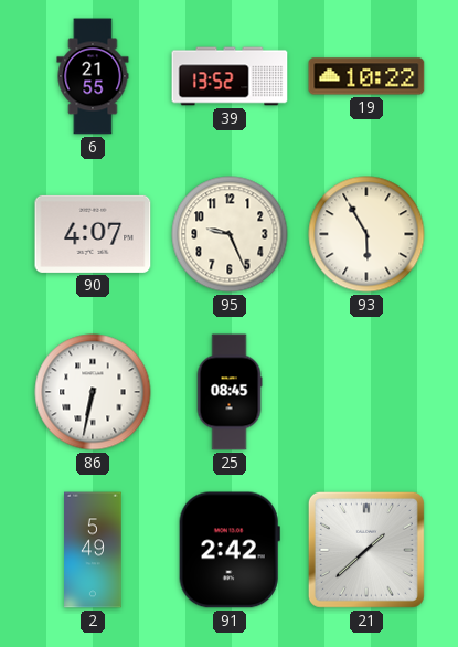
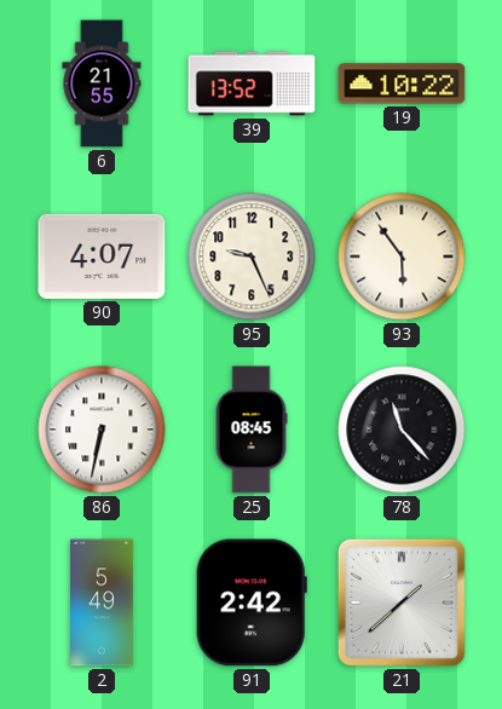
93: 5:55 -> 5:54 (402, 256)
78: none -> 11:23 (402, 430)
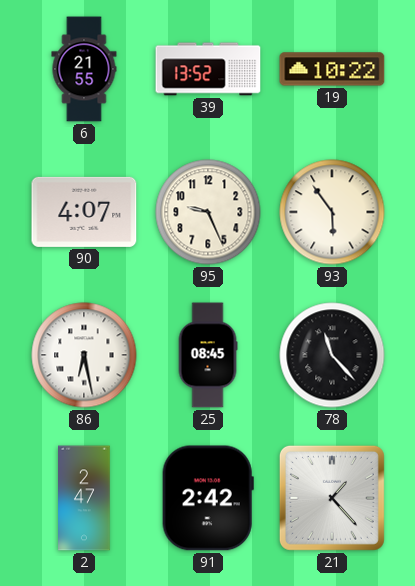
86: 6:32 -> 6:28 (84, 355)
2: 5:49 -> 2:47 (84, 498)
21: 1:38 -> 1:23 (332, 498)
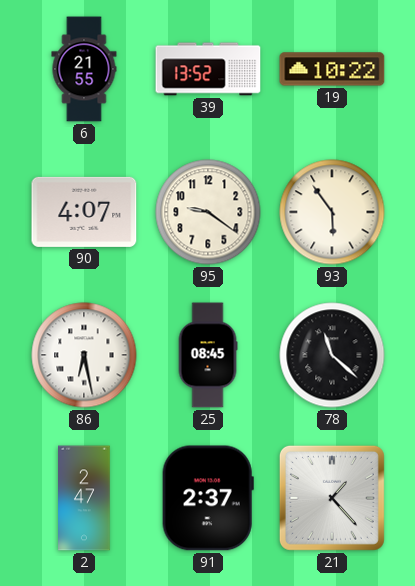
95: 9:26 -> 9:21 (208, 212)
78: 11:23 -> 11:22 (332, 355)
91: 2:42 -> 2:37 (208, 498)
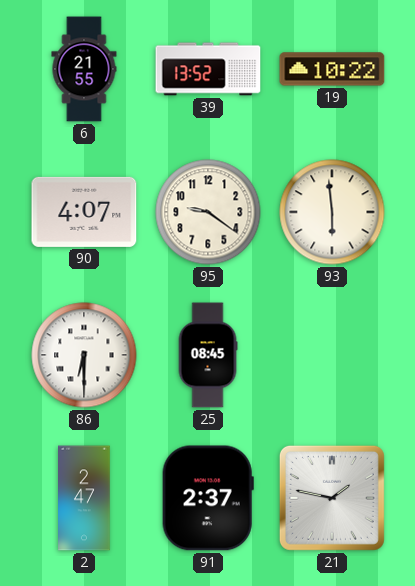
93: 5:54 -> 5:59 (332, 212)
86: 6:28 -> 6:30 (84, 355)
78: 11:22 -> none (332, 355)
21: 1:23 -> 1:47 (332, 498)
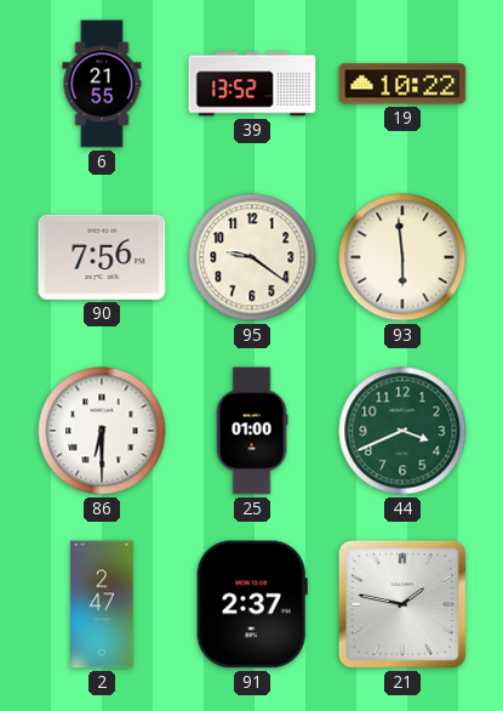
90: 4:07 -> 7:56 (102, 257)
25: 08:45 -> 01:00 (252, 431)
44: none -> 3:41 (402, 431)
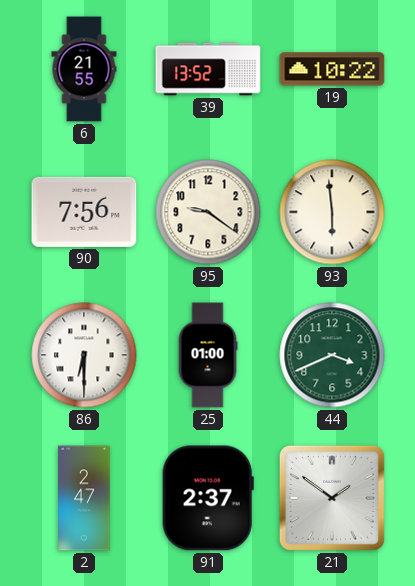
21: 1:47 -> 1:51 (332, 498)
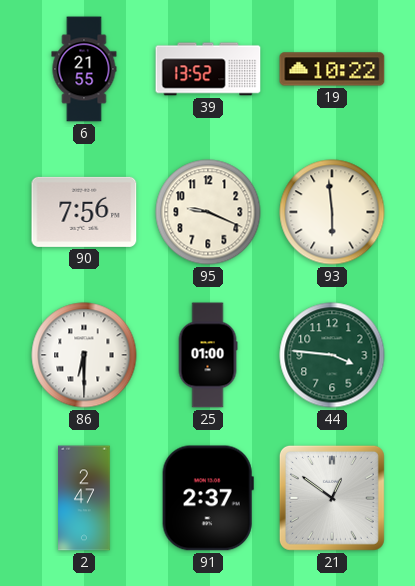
95: 9:21 -> 9:19 (208, 212)
44: 3:41 -> 3:46 (332, 355)
21: 1:51 -> 12:51 (332, 498)
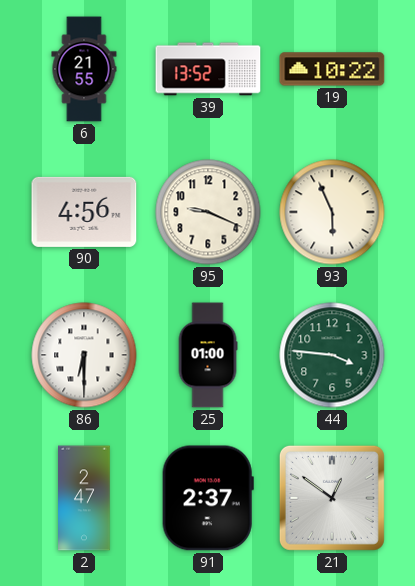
90: 7:56 -> 4:56 (84, 212)
93: 5:59 -> 5:56 (332, 212)
